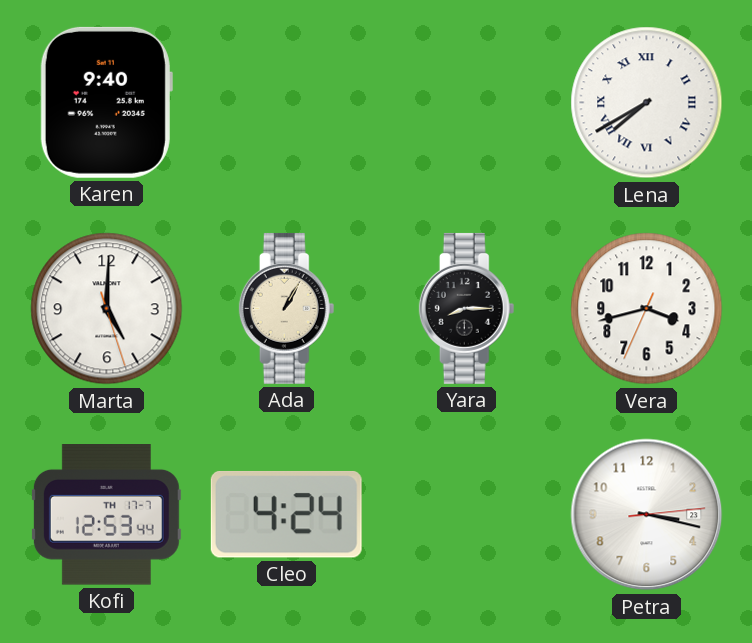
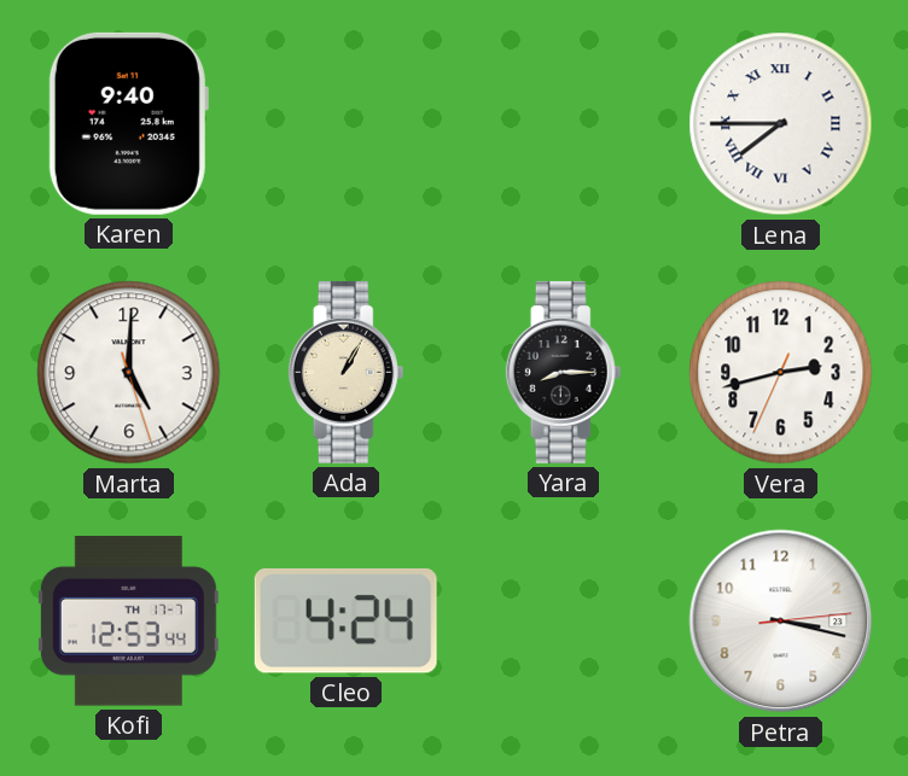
Lena: 7:40 -> 7:45 (781, 124)
Vera: 3:42 -> 2:42 (781, 373)
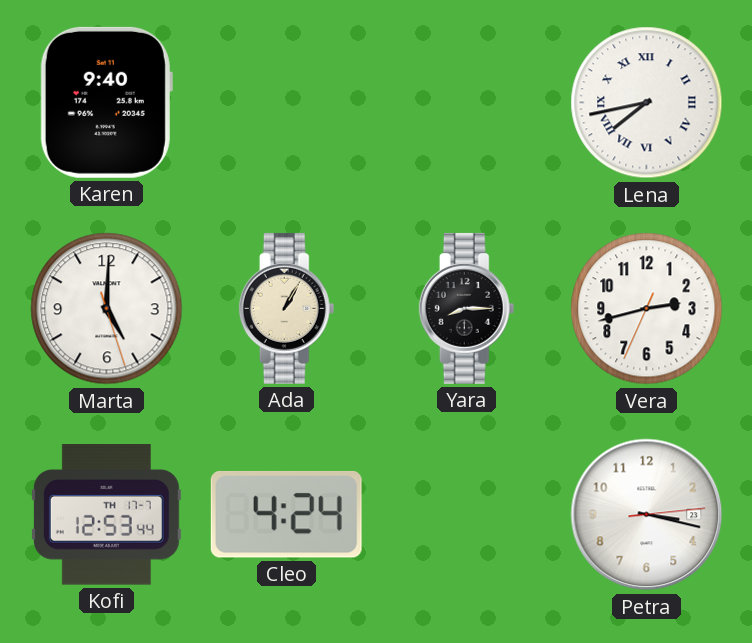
Lena: 7:45 -> 7:43 (647, 103)
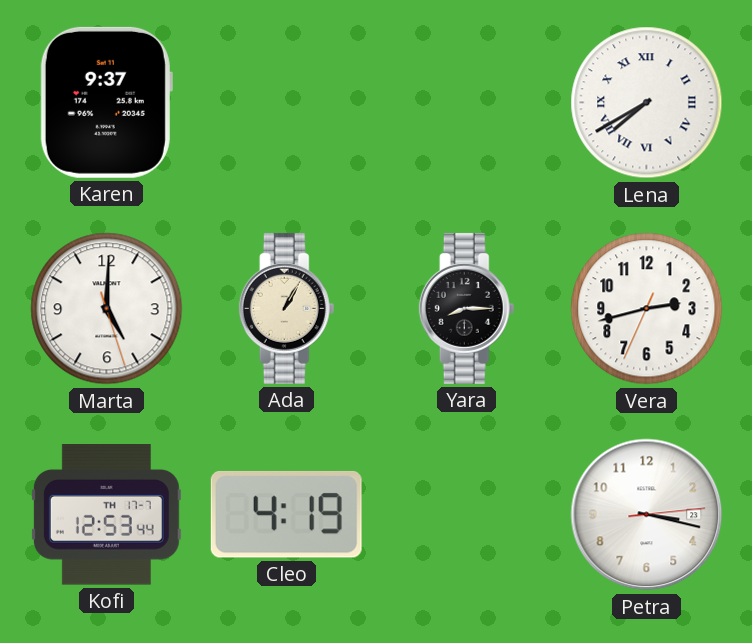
Karen: 9:40 -> 9:37 (106, 102)
Lena: 7:43 -> 7:40 (647, 103)
Cleo: 4:24 -> 4:19 (286, 514)
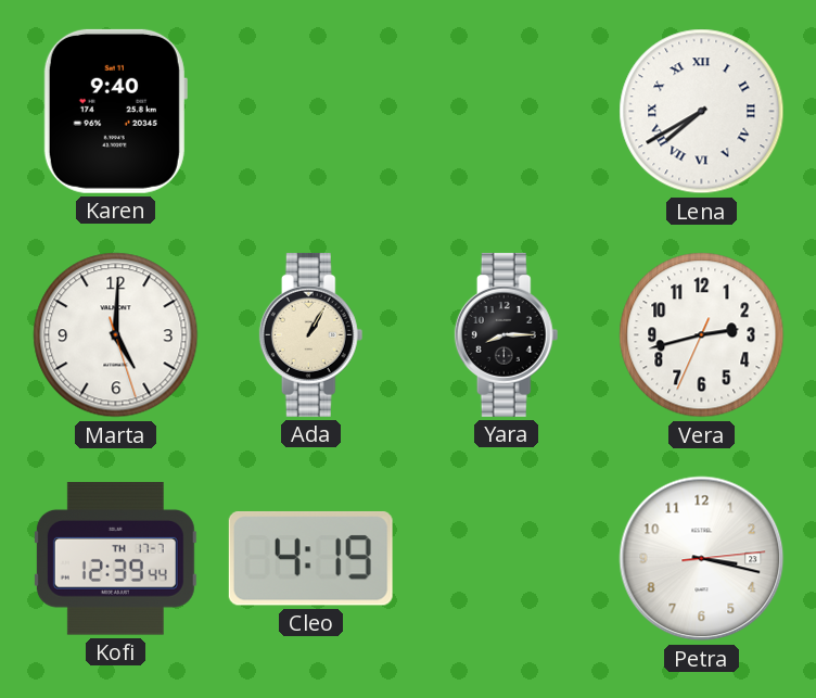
Karen: 9:37 -> 9:40 (115, 111)
Kofi: 12:53 -> 12:39 (115, 559)
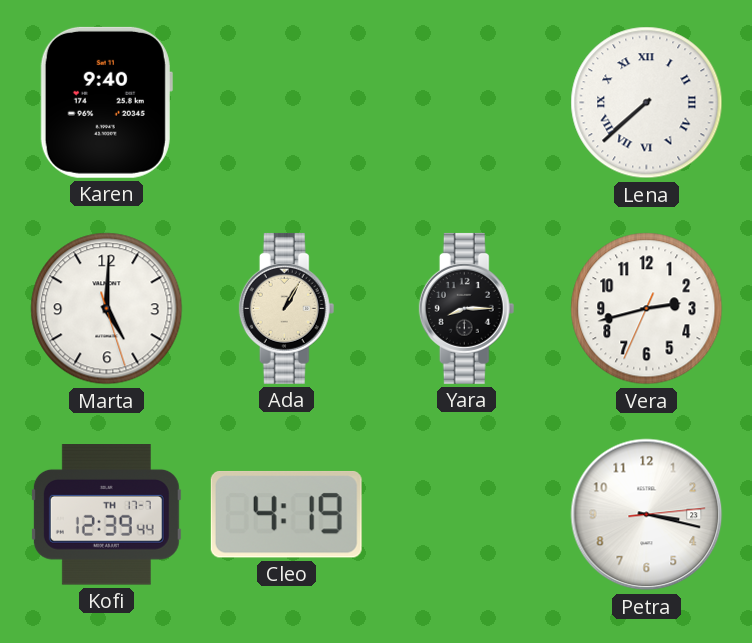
Lena: 7:40 -> 7:38 (647, 103)
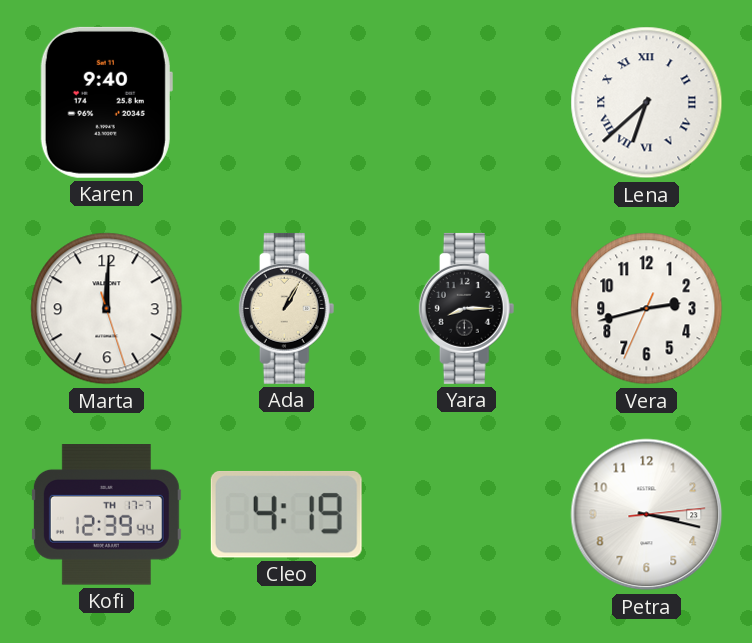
Lena: 7:38 -> 6:38 (647, 103)
Marta: 5:00 -> 12:00 (107, 309)
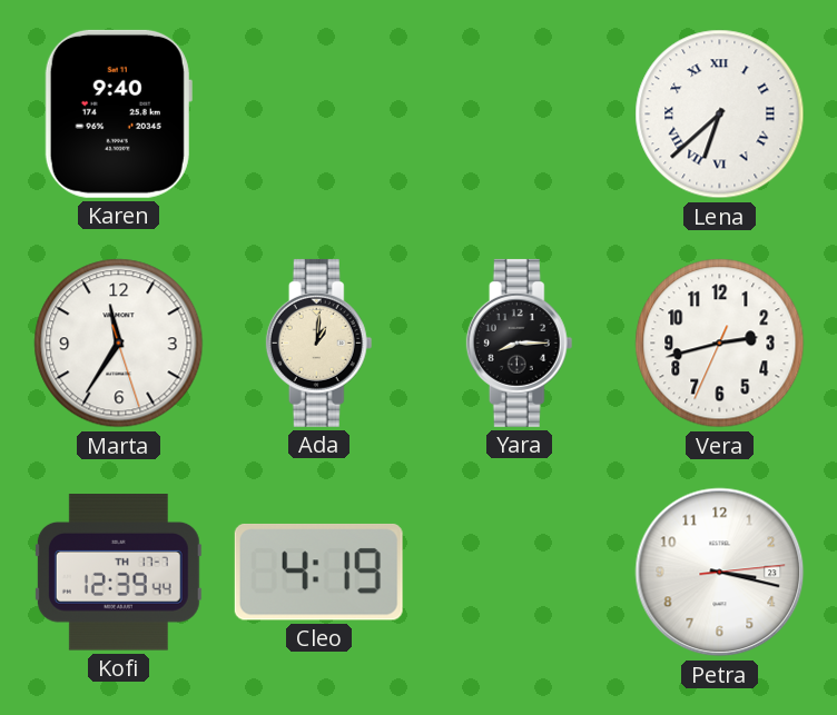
Marta: 12:00 -> 11:35 (119, 344)
Ada: 1:05 -> 1:01 (319, 342)
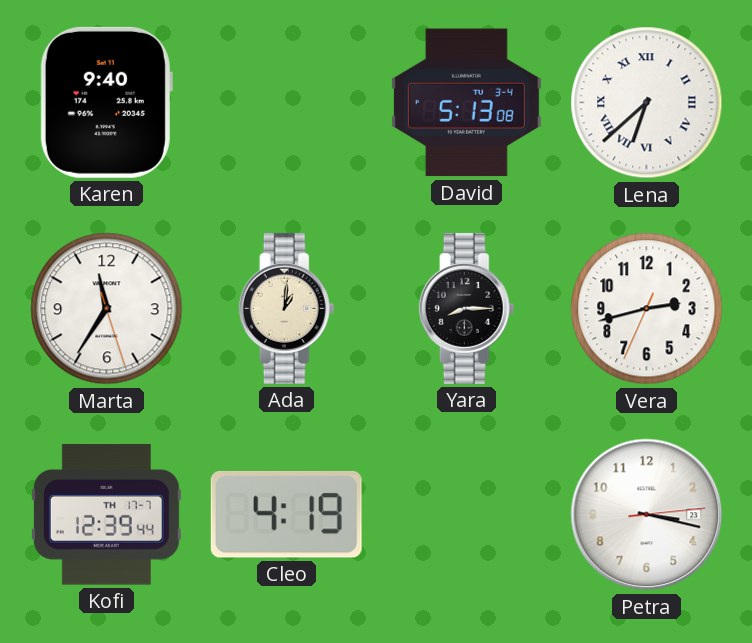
David: none -> 5:13 (466, 103)
